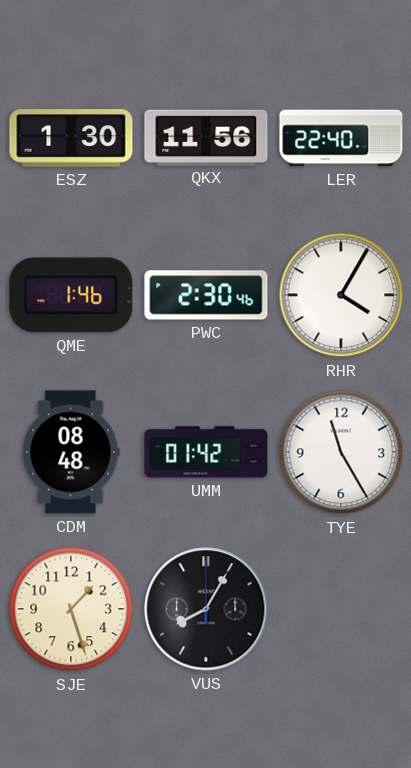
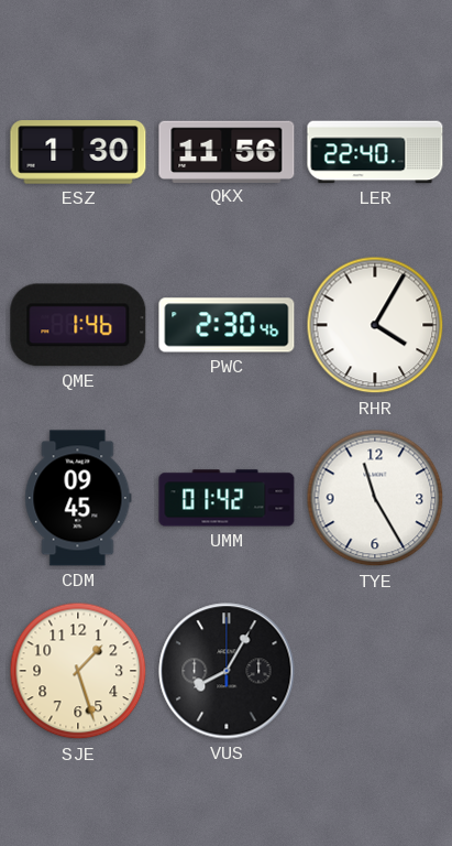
CDM: 08:48 -> 09:45 (78, 498)
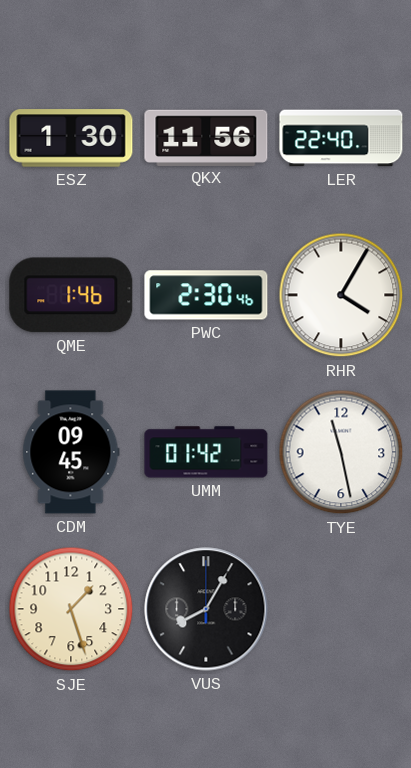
TYE: 11:25 -> 11:28 (341, 452)
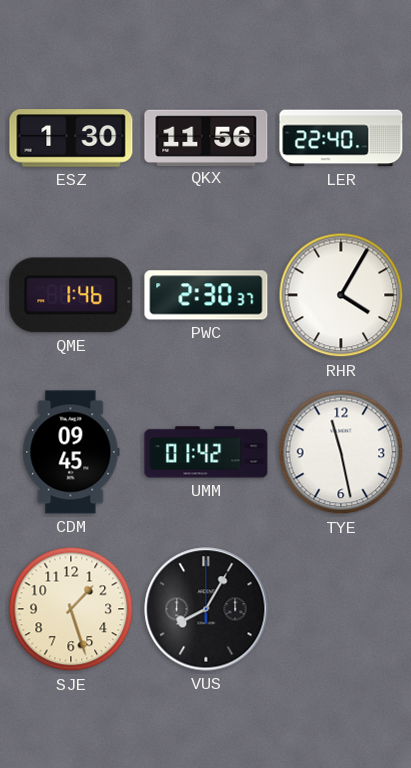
PWC: 2:30:46 -> 2:30:37 (206, 295)
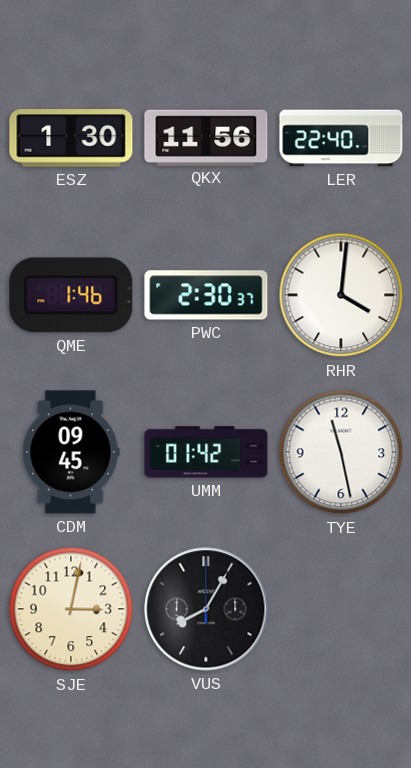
RHR: 4:05 -> 4:01 (341, 295)
SJE: 1:27 -> 3:02 (71, 609)
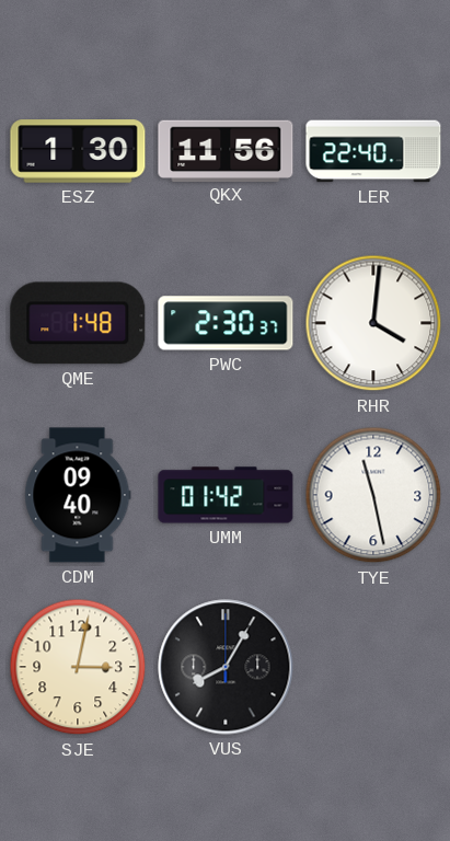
QME: 1:46 -> 1:48 (78, 323)
CDM: 09:45 -> 09:40 (78, 495)
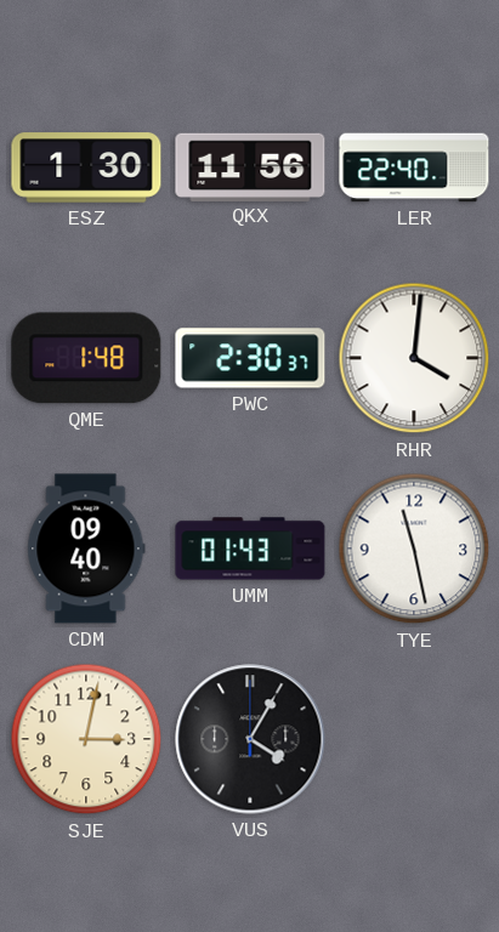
UMM: 01:42 -> 01:43 (250, 549)
VUS: 8:05 -> 4:05 (250, 739)
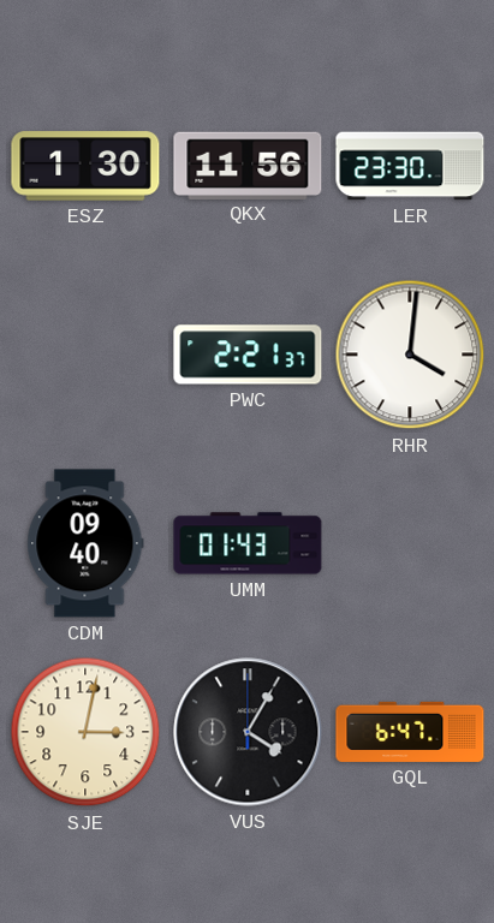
LER: 22:40 -> 23:30 (410, 166)
QME: 1:48 -> none (86, 358)
PWC: 2:30 -> 2:21 (248, 355)
TYE: 11:28 -> none (414, 549)
GQL: none -> 6:47 (410, 732)
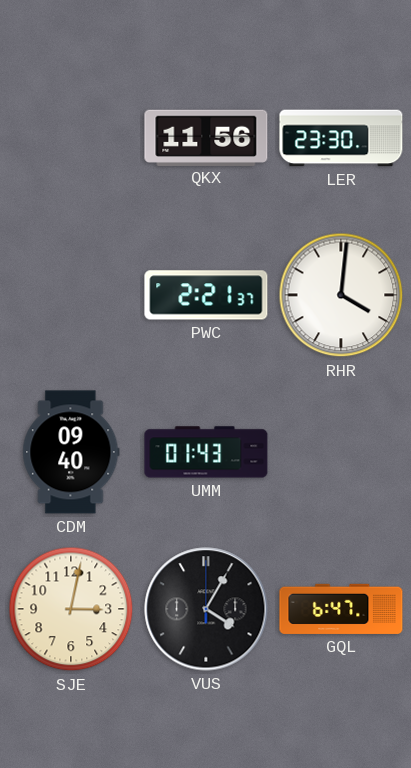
ESZ: 1:30 -> none (85, 166)
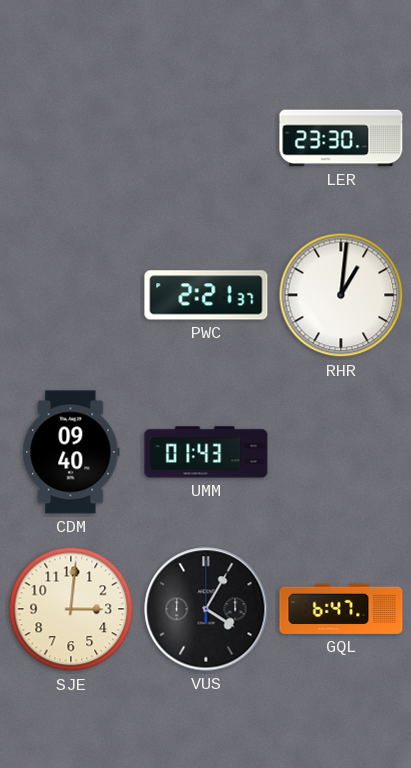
QKX: 11:56 -> none (206, 137)
RHR: 4:01 -> 1:01 (341, 295)
SJE: 3:02 -> 3:01 (71, 609)
